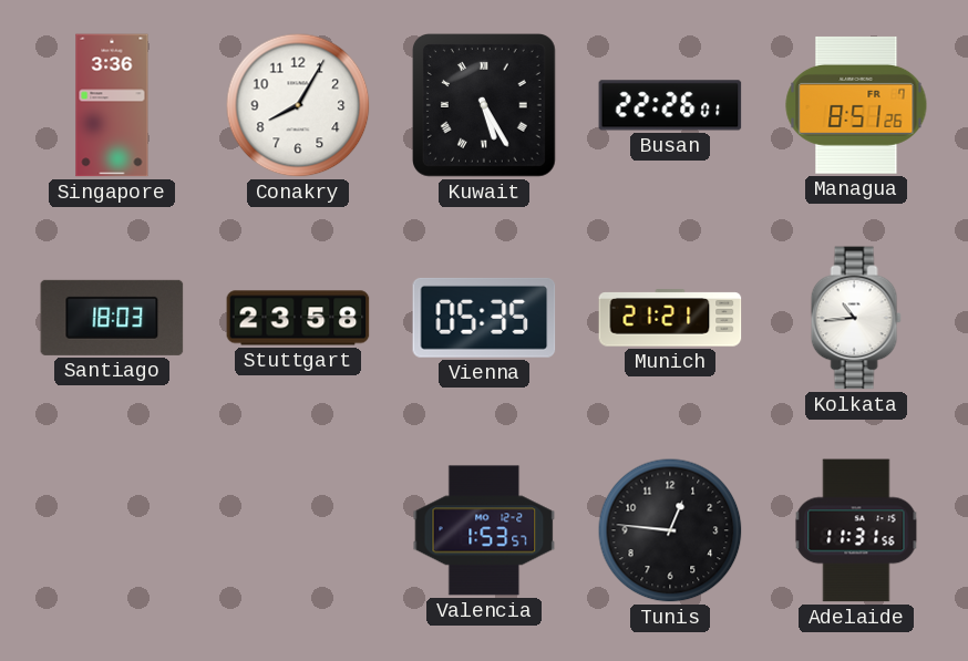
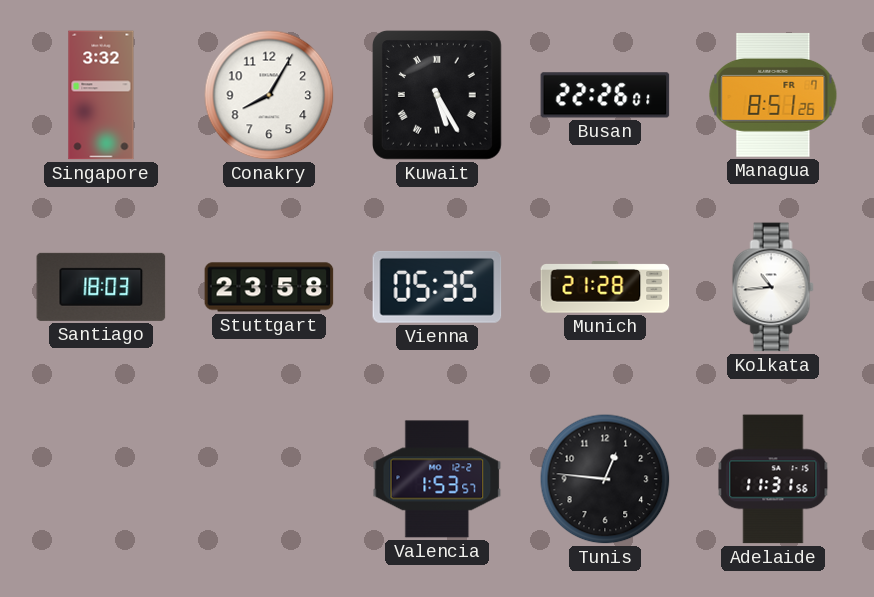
Singapore: 3:36 -> 3:32 (101, 95)
Munich: 21:21 -> 21:28 (605, 287)
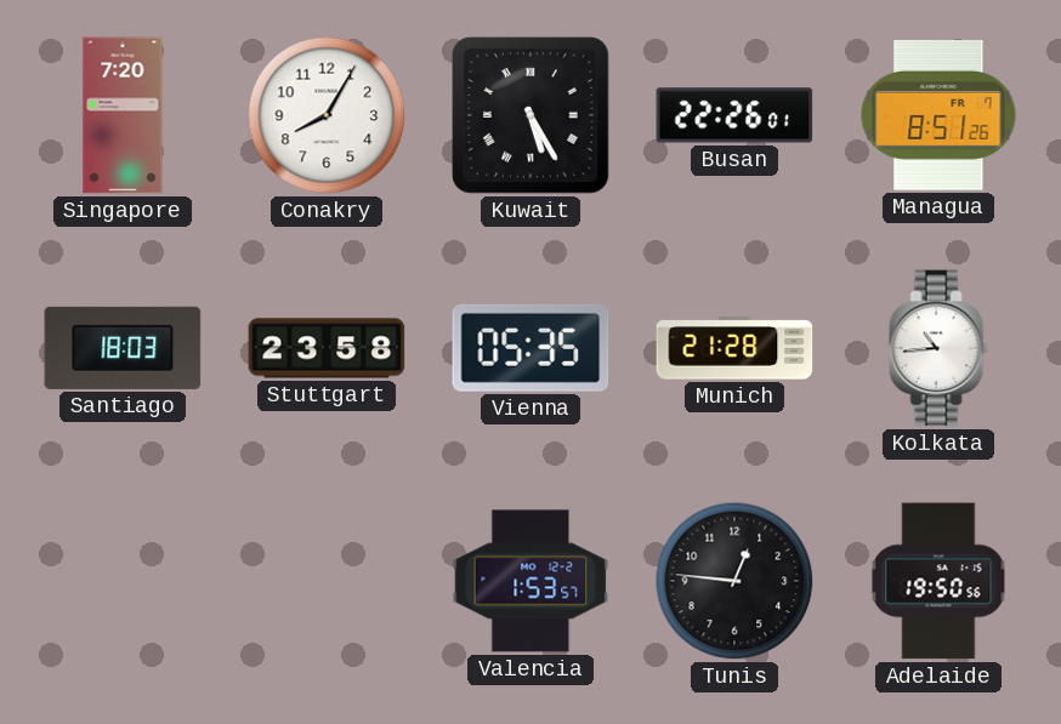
Singapore: 3:32 -> 7:20 (123, 115)
Adelaide: 11:31 -> 19:50 (938, 581)
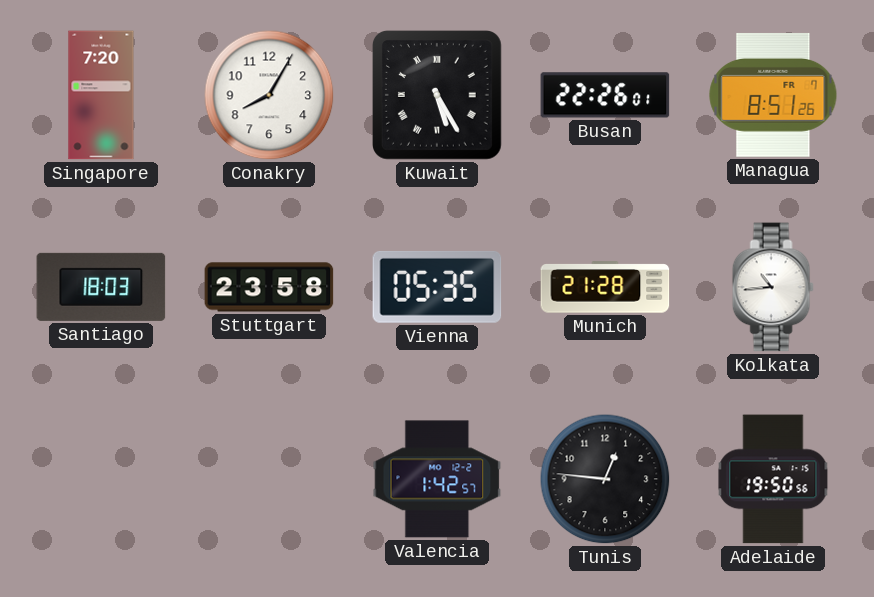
Valencia: 1:53 -> 1:42 (437, 479)
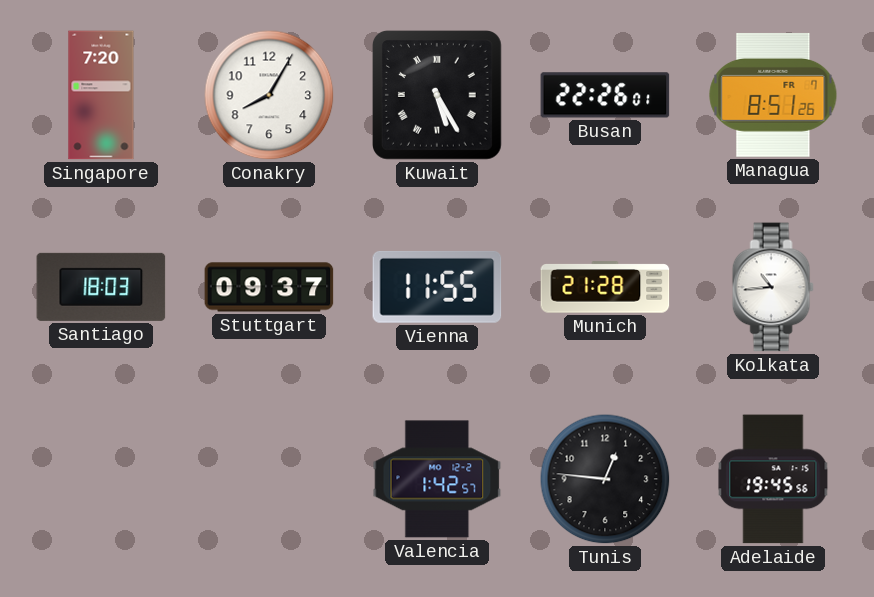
Stuttgart: 23:58 -> 09:37 (269, 287)
Vienna: 05:35 -> 11:55 (437, 287)
Adelaide: 19:50 -> 19:45 (773, 479)
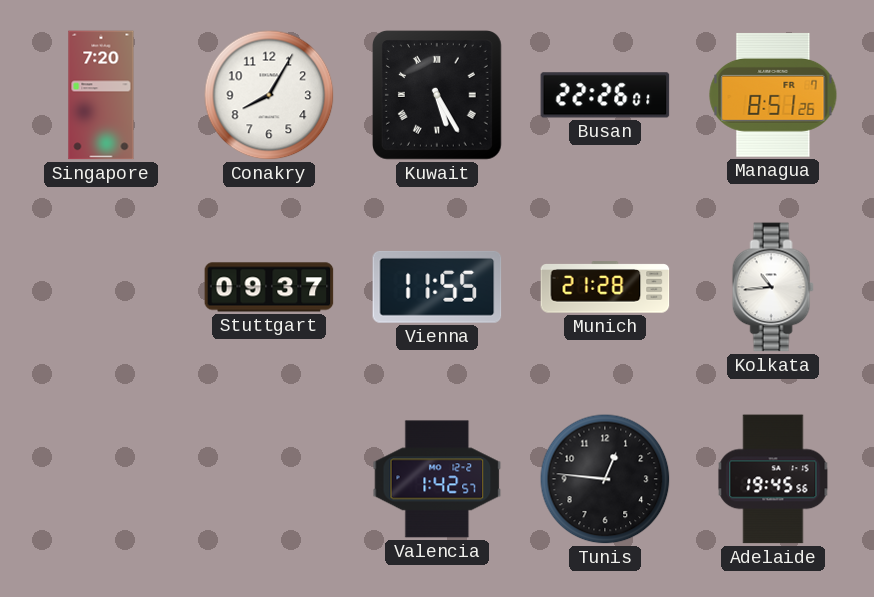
Santiago: 18:03 -> none (101, 287)
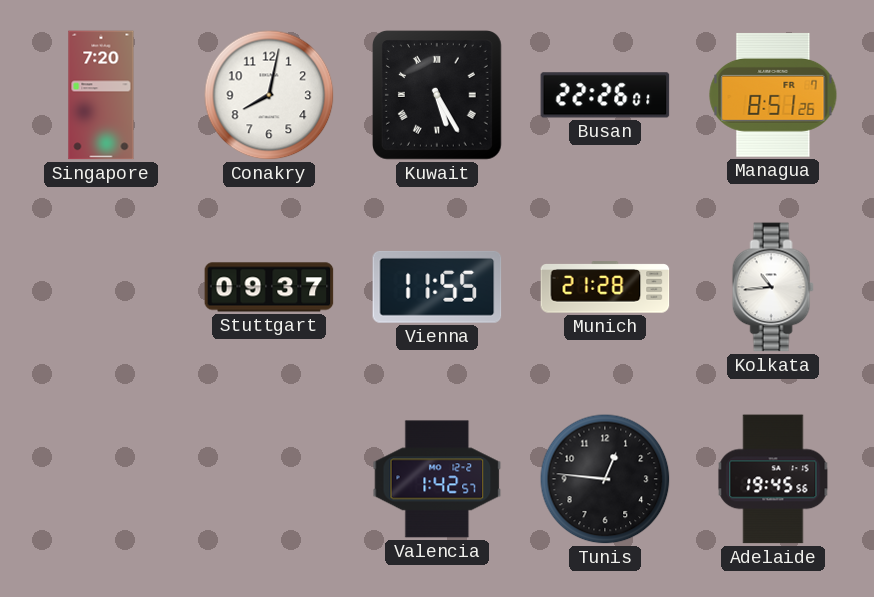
Conakry: 8:05 -> 8:02 (269, 95)
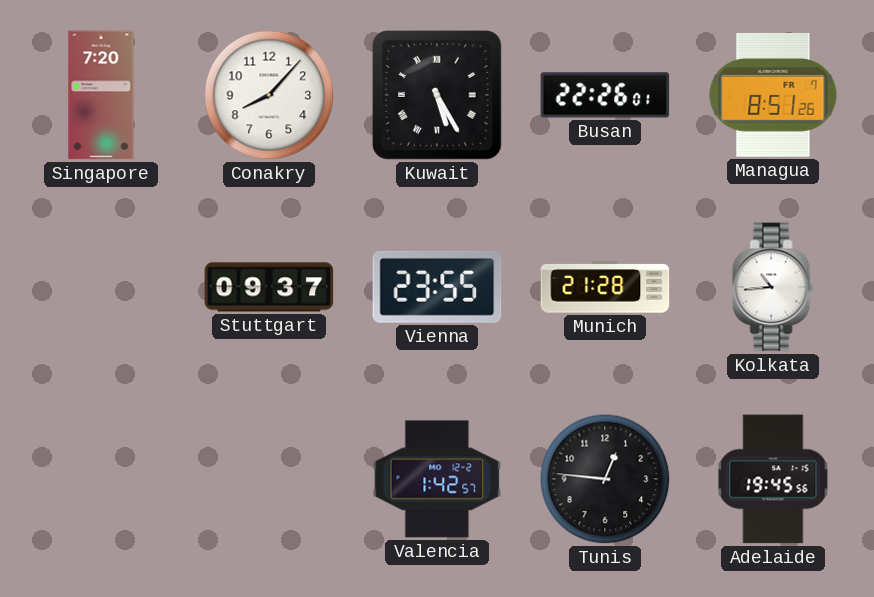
Conakry: 8:02 -> 8:07 (269, 95)
Vienna: 11:55 -> 23:55 (437, 287)
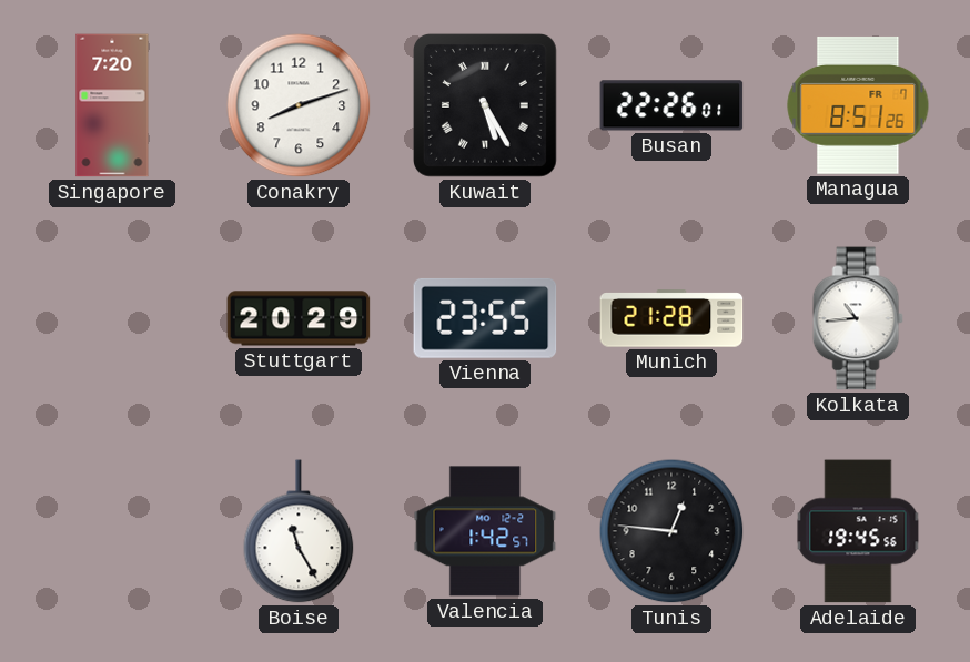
Conakry: 8:07 -> 8:12 (299, 105)
Stuttgart: 09:37 -> 20:29 (299, 318)
Boise: none -> 11:25 (299, 531)
